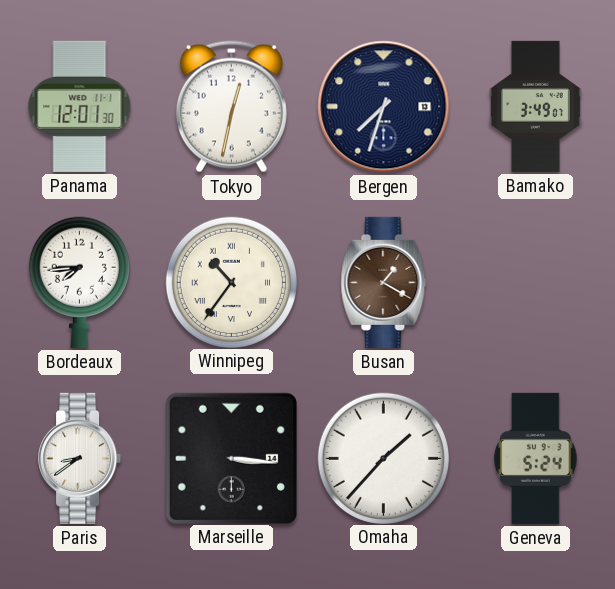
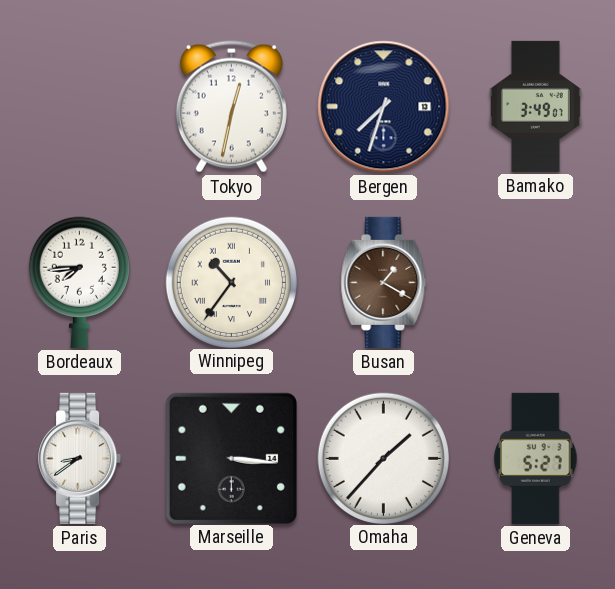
Panama: 12:01 -> none (80, 106)
Geneva: 5:24 -> 5:27 (536, 458)
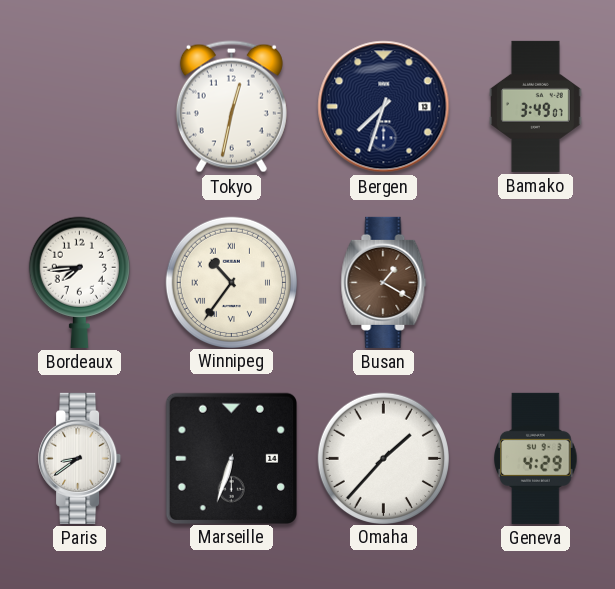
Marseille: 3:16 -> 6:33 (231, 458)
Geneva: 5:27 -> 4:29 (536, 458)
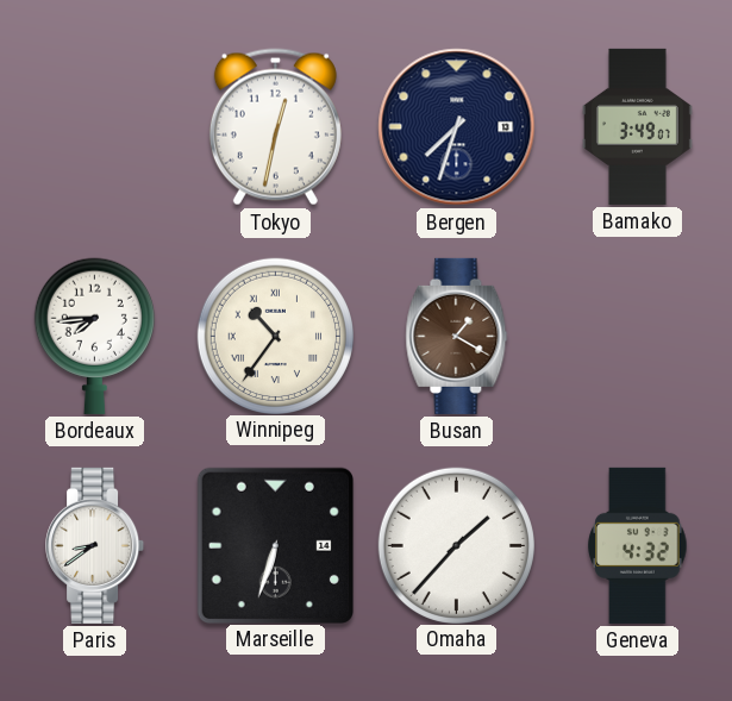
Geneva: 4:29 -> 4:32 (638, 545)
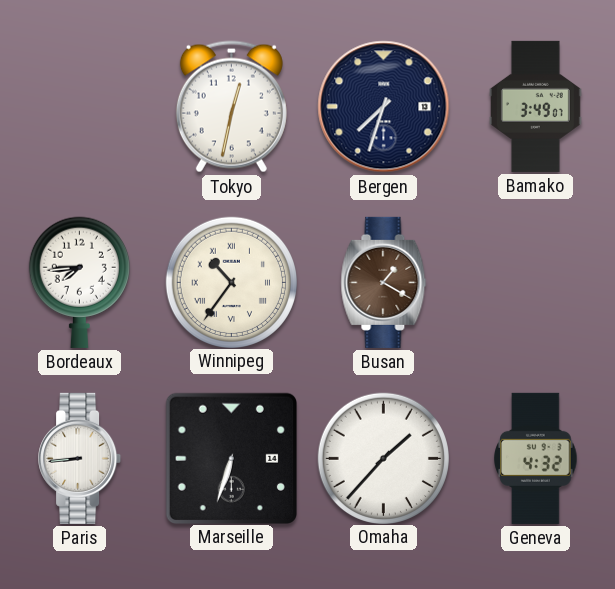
Paris: 8:39 -> 8:44 (80, 458)
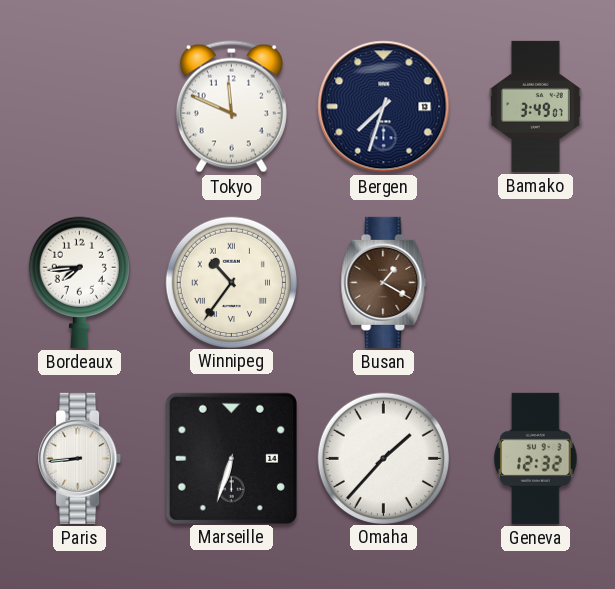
Tokyo: 12:32 -> 11:49 (231, 107)
Geneva: 4:32 -> 12:32 (536, 458)
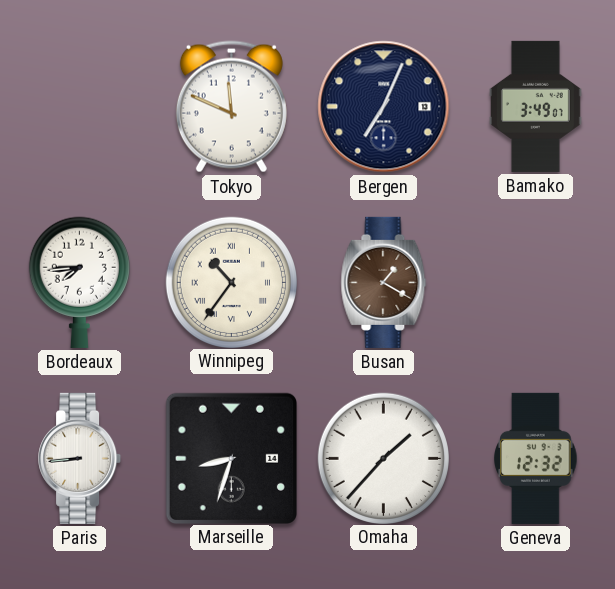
Bergen: 7:33 -> 7:04 (384, 107)
Marseille: 6:33 -> 8:33 (231, 458)
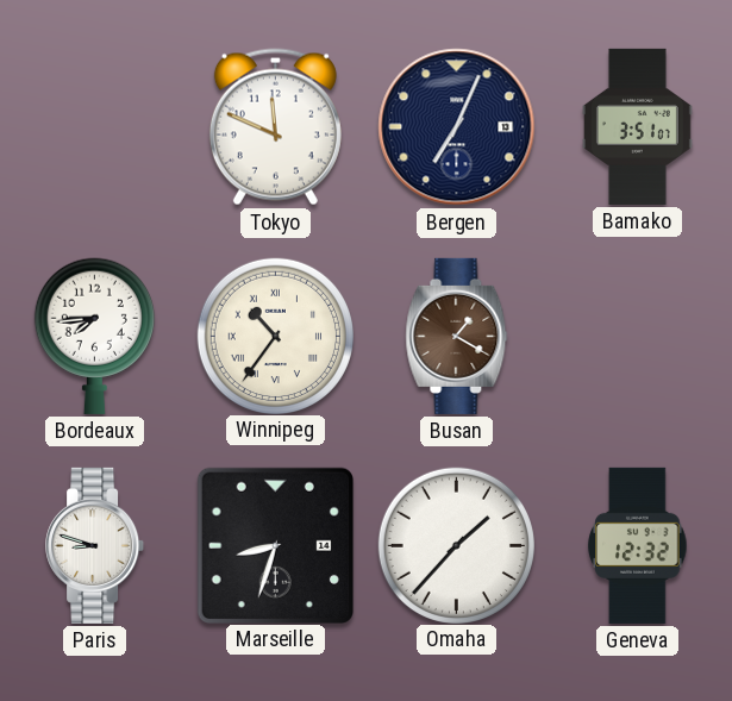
Bamako: 3:49 -> 3:51 (637, 126)
Paris: 8:44 -> 8:48 (95, 545)
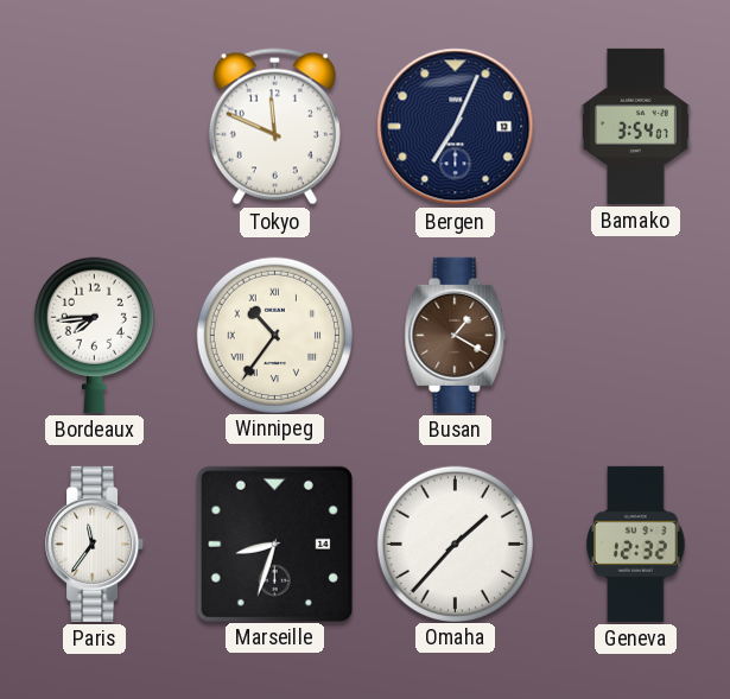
Bamako: 3:51 -> 3:54 (635, 126)
Paris: 8:48 -> 11:36 (95, 544)
